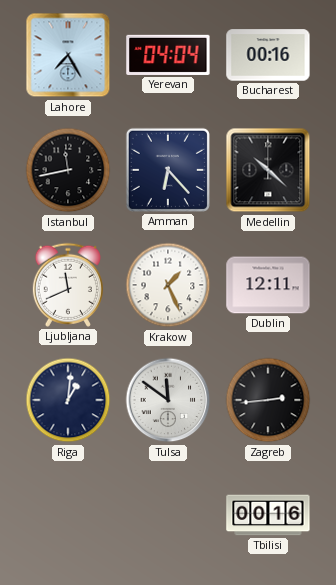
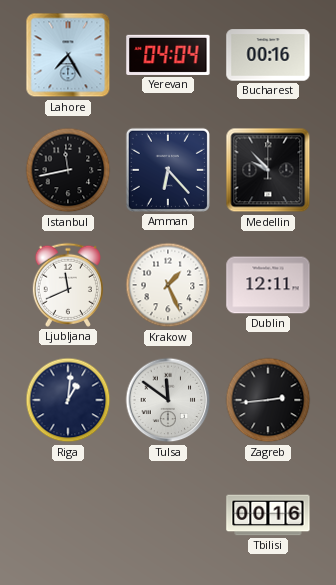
Medellin: 10:22 -> 9:53 (268, 170)
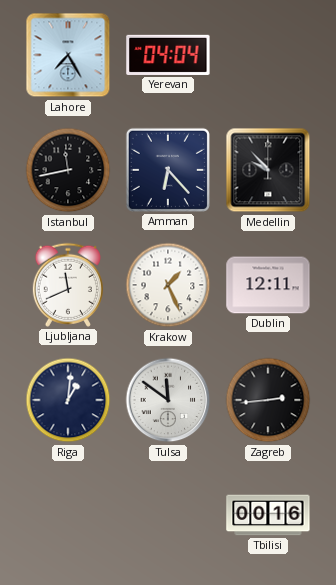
Bucharest: 00:16 -> none (268, 55)
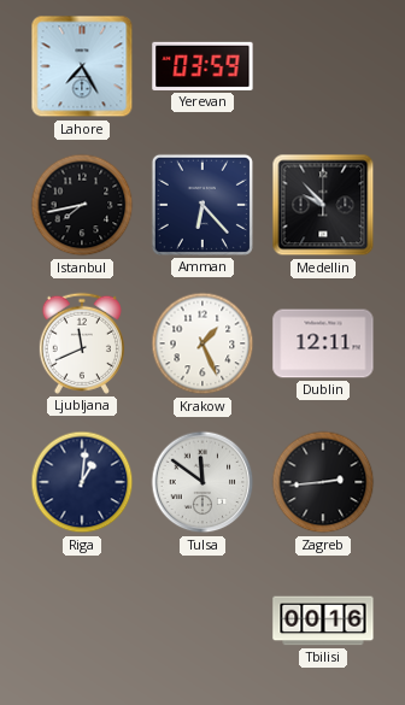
Yerevan: 04:04 -> 03:59 (202, 66)
Istanbul: 11:43 -> 7:43 (82, 205)
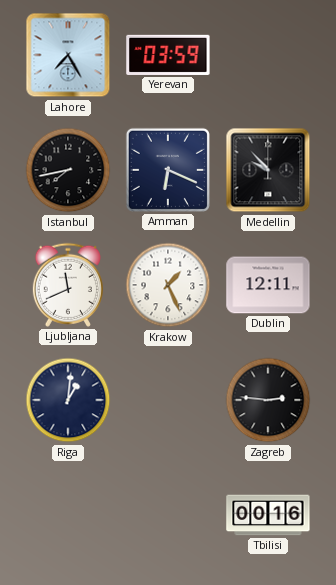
Amman: 6:23 -> 6:19 (168, 170)
Tulsa: 11:51 -> none (202, 482)
Zagreb: 2:44 -> 2:46 (268, 400)
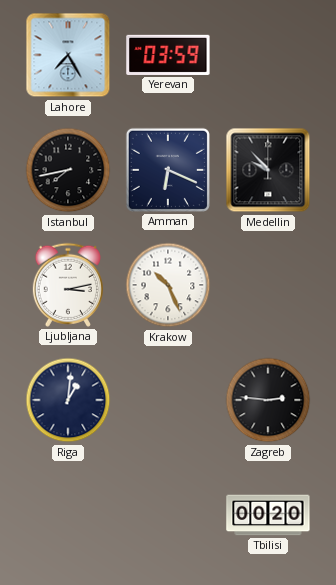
Ljubljana: 11:41 -> 3:13 (68, 285)
Krakow: 1:26 -> 10:26 (168, 285)
Dublin: 12:11 -> none (268, 285)
Tbilisi: 00:16 -> 00:20 (268, 515)
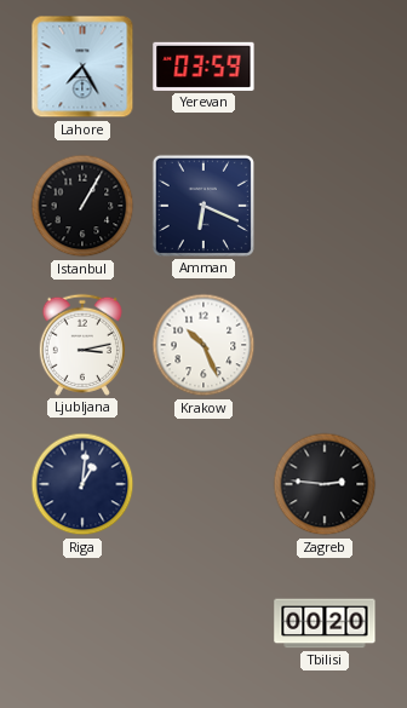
Istanbul: 7:43 -> 1:05 (82, 206)
Medellin: 9:53 -> none (268, 170)
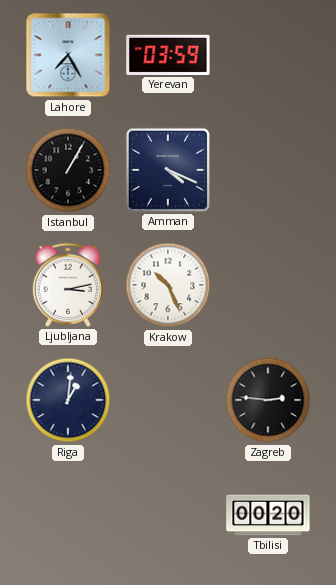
Amman: 6:19 -> 4:19 (168, 170)
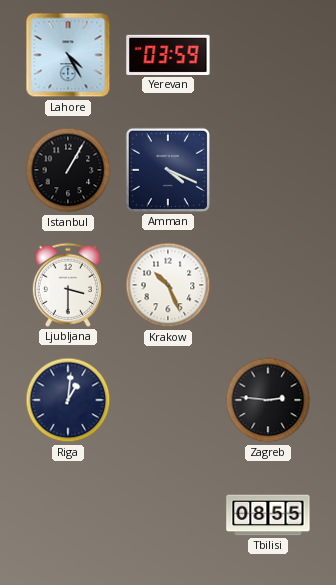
Lahore: 7:25 -> 4:25 (68, 55)
Ljubljana: 3:13 -> 3:30 (68, 285)
Tbilisi: 00:20 -> 08:55 (268, 515)
